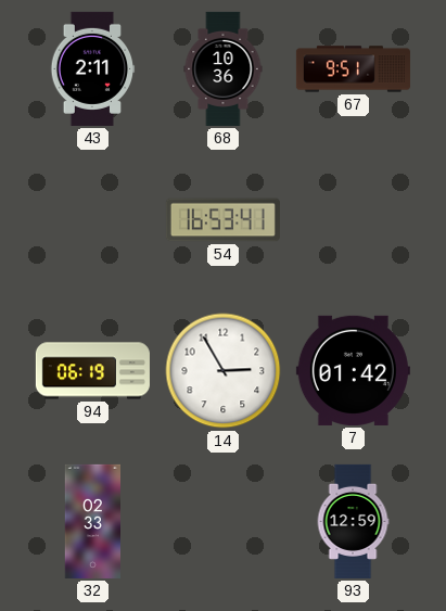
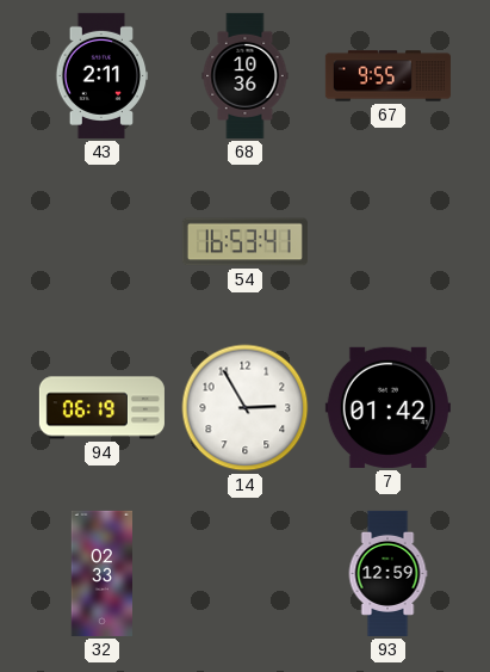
67: 9:51 -> 9:55 (387, 76)
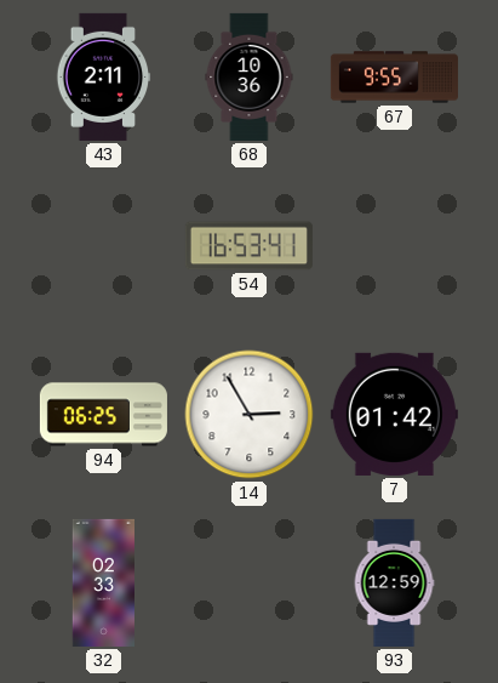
94: 06:19 -> 06:25 (103, 415)
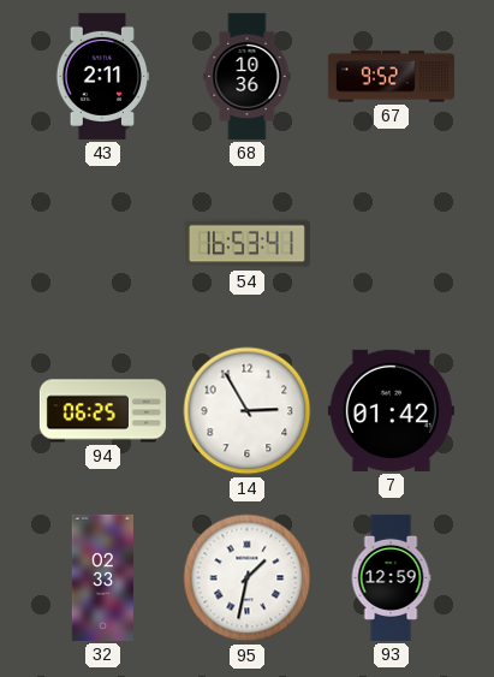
67: 9:55 -> 9:52 (391, 77)
95: none -> 1:32 (248, 578)
